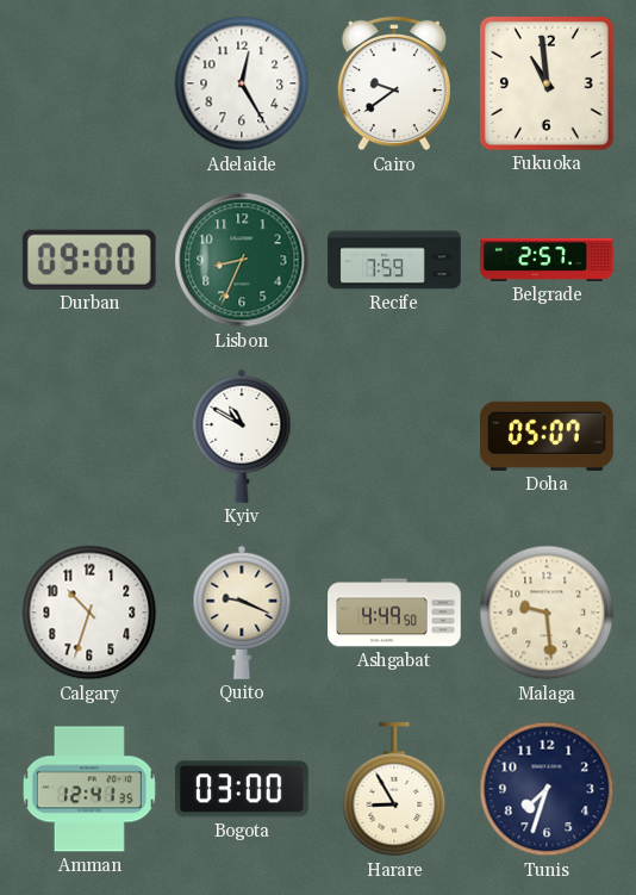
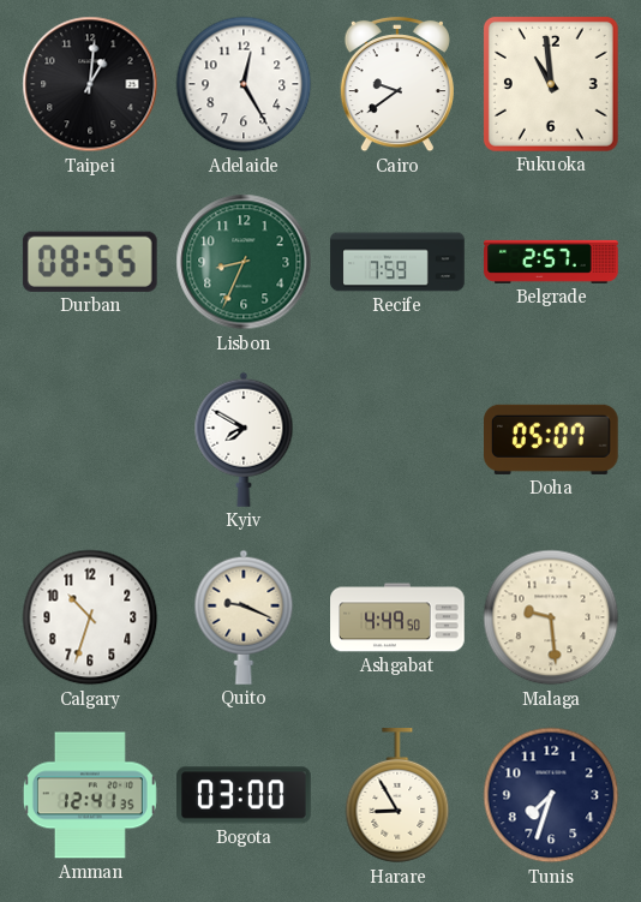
Taipei: none -> 1:01 (90, 84)
Durban: 09:00 -> 08:55 (90, 262)
Kyiv: 10:50 -> 7:50 (244, 440)
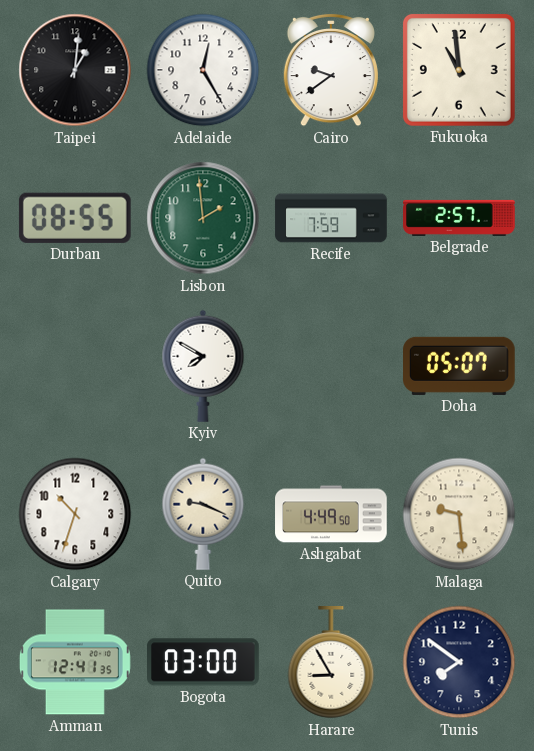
Lisbon: 8:34 -> 1:59 (203, 218)
Tunis: 7:33 -> 7:51 (459, 662)
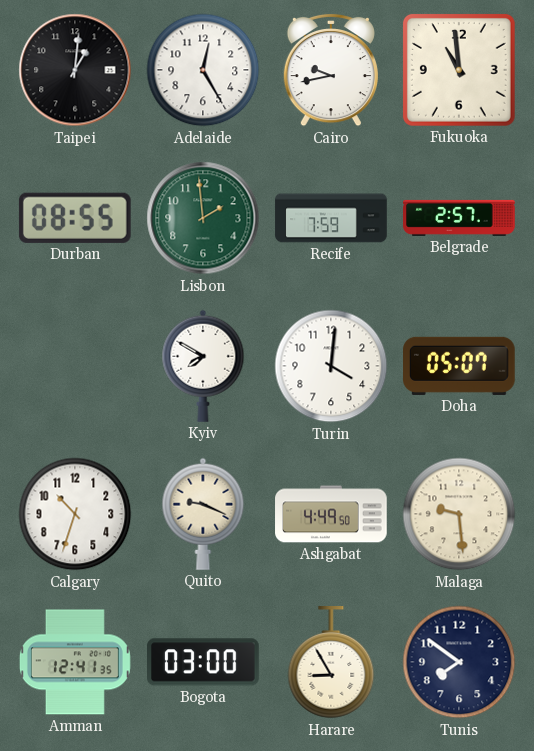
Cairo: 9:39 -> 9:43 (331, 70)
Turin: none -> 4:01 (331, 366)
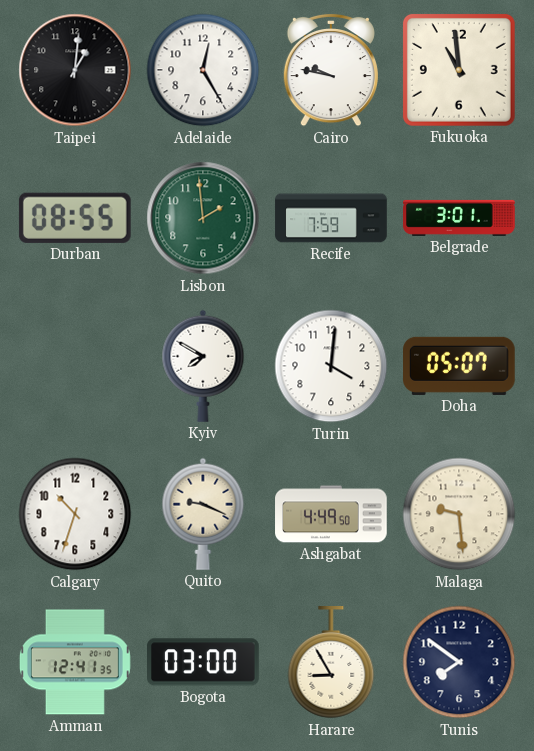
Cairo: 9:43 -> 9:47 (331, 70)
Belgrade: 2:57 -> 3:01 (459, 218)
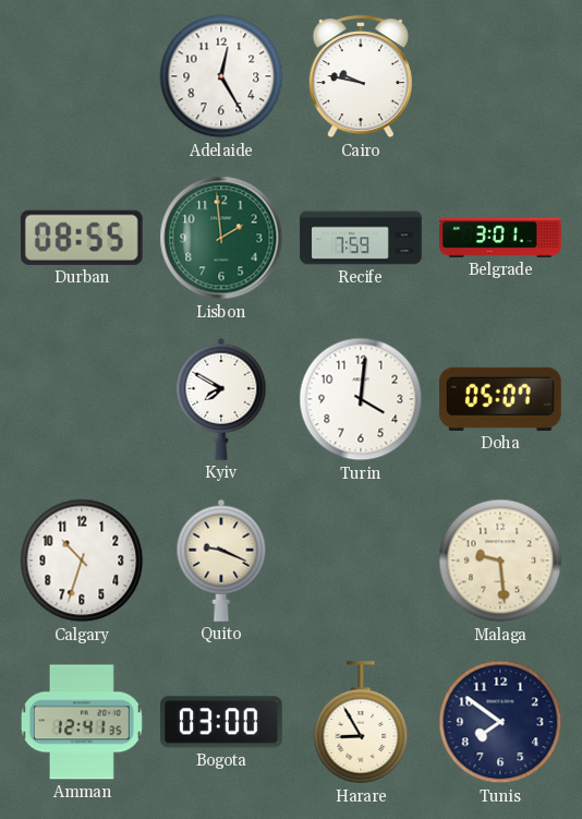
Taipei: 1:01 -> none (75, 70)
Fukuoka: 10:59 -> none (459, 70)
Ashgabat: 4:49 -> none (331, 514)
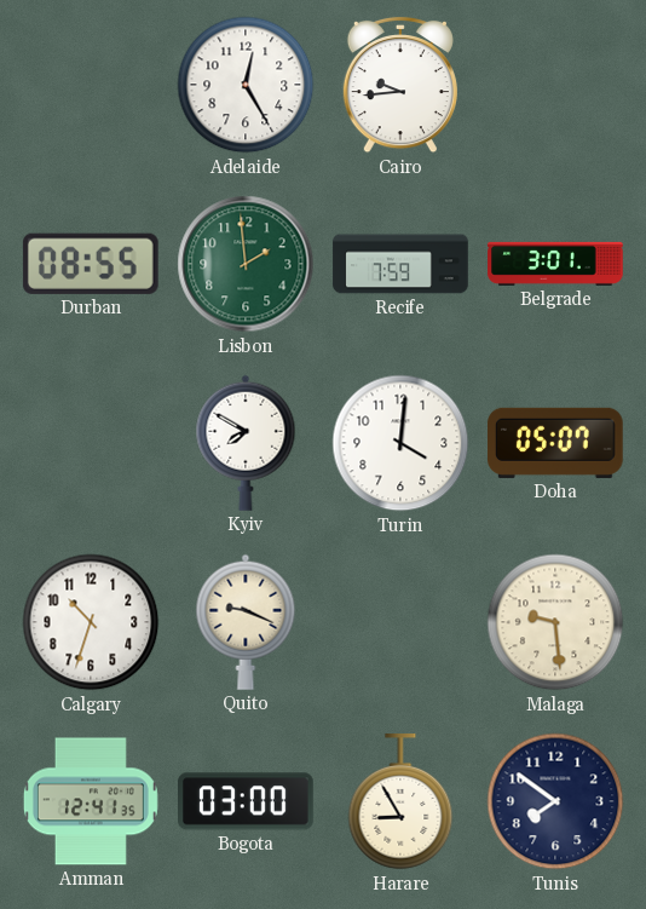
Cairo: 9:47 -> 9:44 (400, 85)
